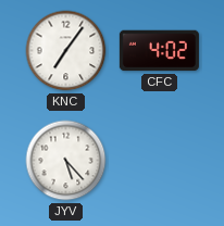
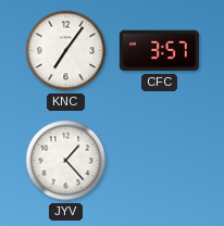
CFC: 4:02 -> 3:57 (159, 51)
JYV: 5:23 -> 1:23 (66, 161)
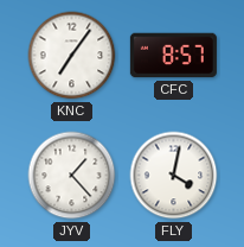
CFC: 3:57 -> 8:57 (173, 56)
FLY: none -> 4:02 (174, 176)
